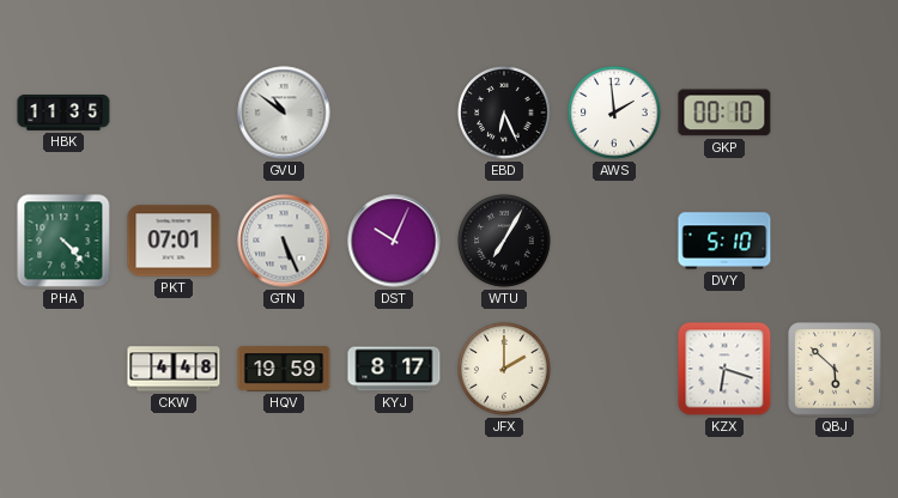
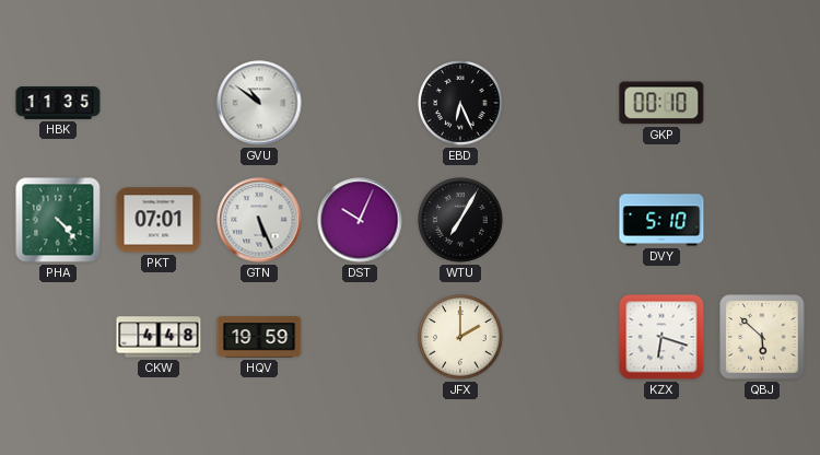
AWS: 1:59 -> none (614, 113)
KYJ: 8:17 -> none (394, 369)
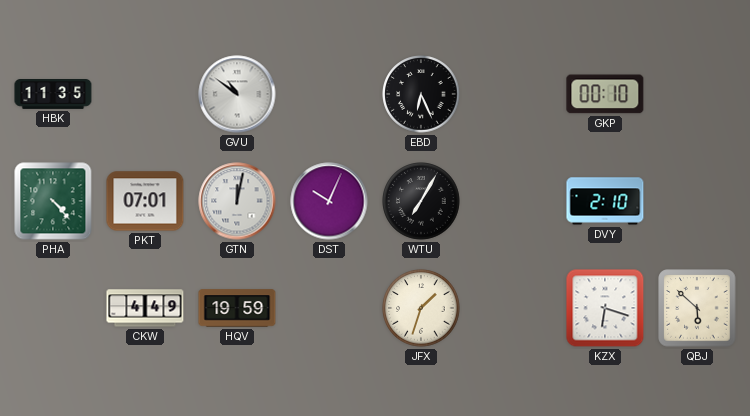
GTN: 5:26 -> 12:02 (237, 201)
DVY: 5:10 -> 2:10 (605, 201)
CKW: 4:48 -> 4:49 (145, 308)
JFX: 2:00 -> 1:33 (421, 308)
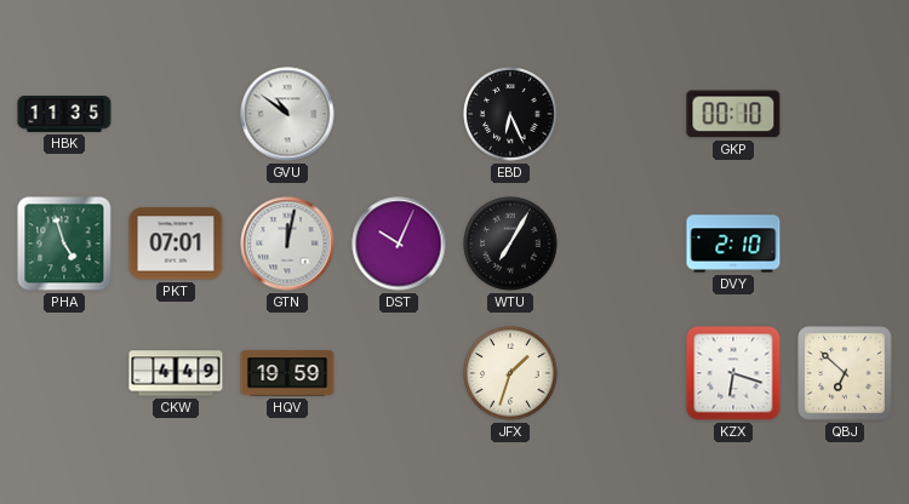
PHA: 4:23 -> 4:57 (64, 244)
QBJ: 5:52 -> 6:52 (845, 373)
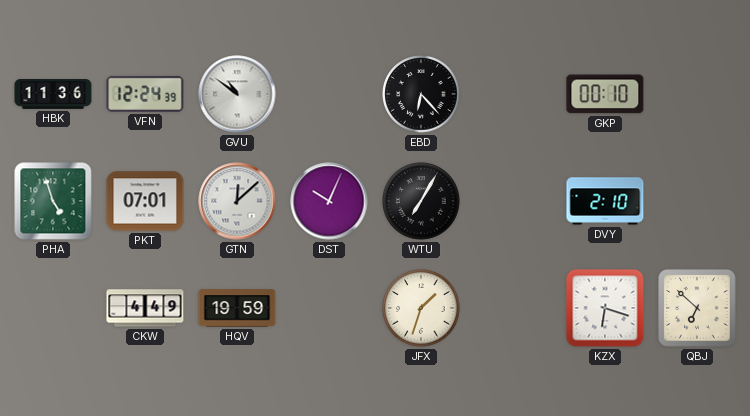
HBK: 11:35 -> 11:36 (53, 95)
VFN: none -> 12:24 (145, 94)
EBD: 6:26 -> 6:23 (421, 94)
GTN: 12:02 -> 12:08 (237, 201)
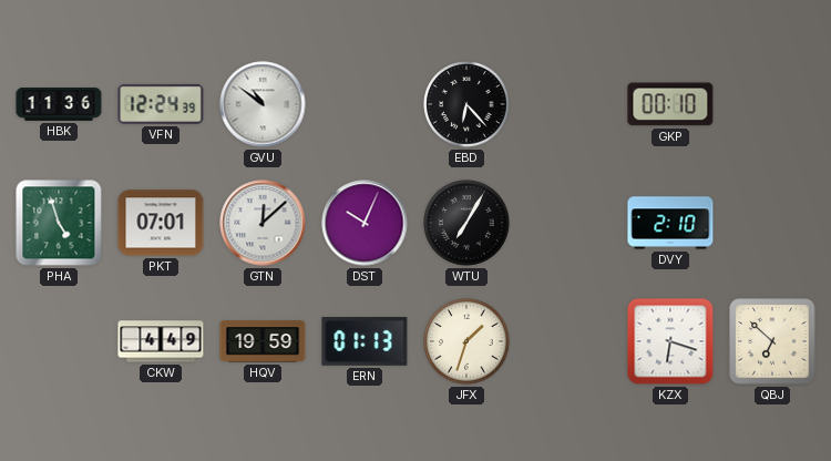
ERN: none -> 01:13 (365, 342)
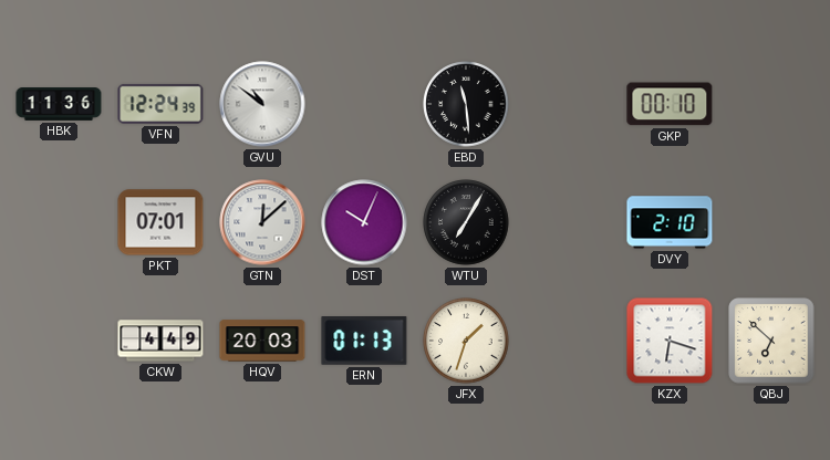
EBD: 6:23 -> 11:29 (466, 104)
PHA: 4:57 -> none (59, 223)
HQV: 19:59 -> 20:03 (262, 341)
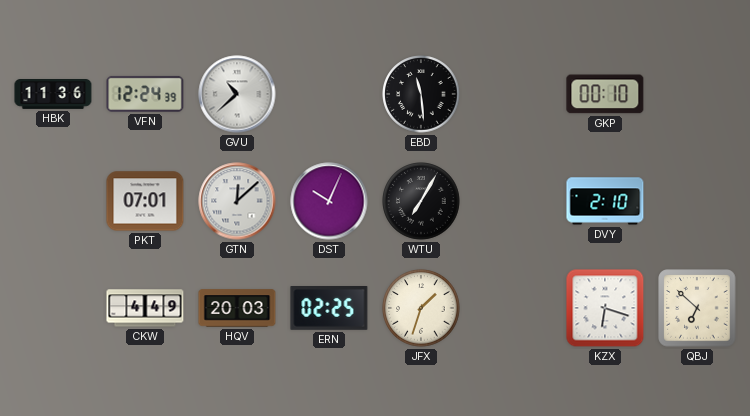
GVU: 10:51 -> 10:38 (237, 94)
ERN: 01:13 -> 02:25 (329, 309)
